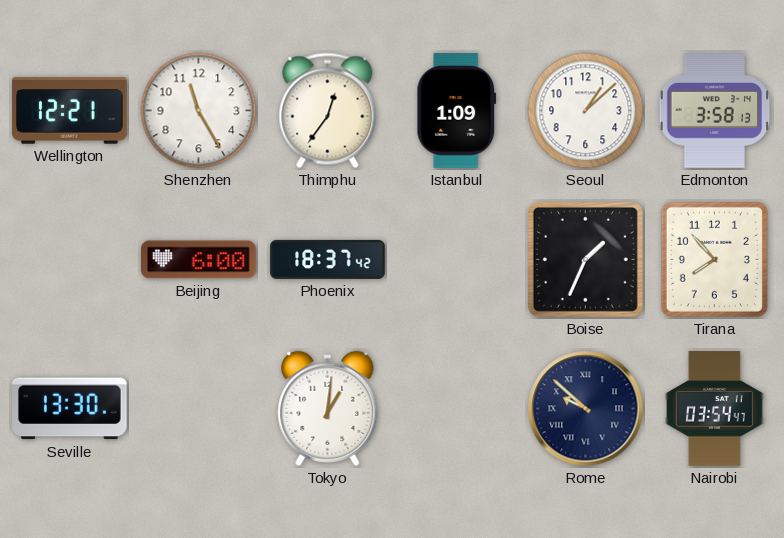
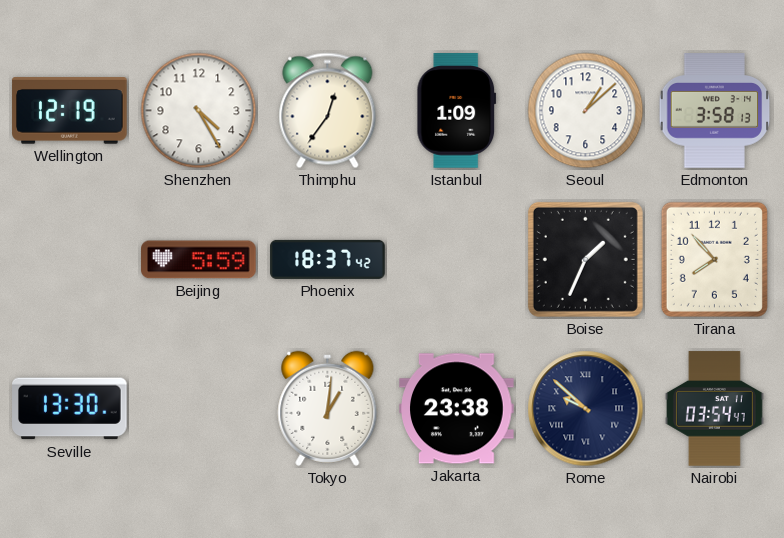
Wellington: 12:21 -> 12:19 (70, 111)
Shenzhen: 11:25 -> 4:25 (199, 111)
Beijing: 6:00 -> 5:59 (199, 260)
Jakarta: none -> 23:38 (457, 409)
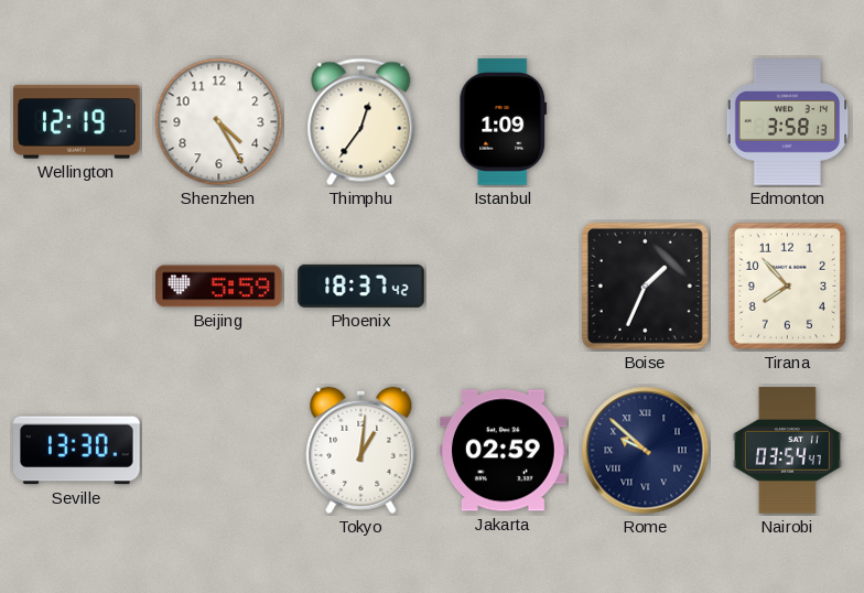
Seoul: 1:08 -> none (586, 111)
Jakarta: 23:38 -> 02:59 (504, 451)
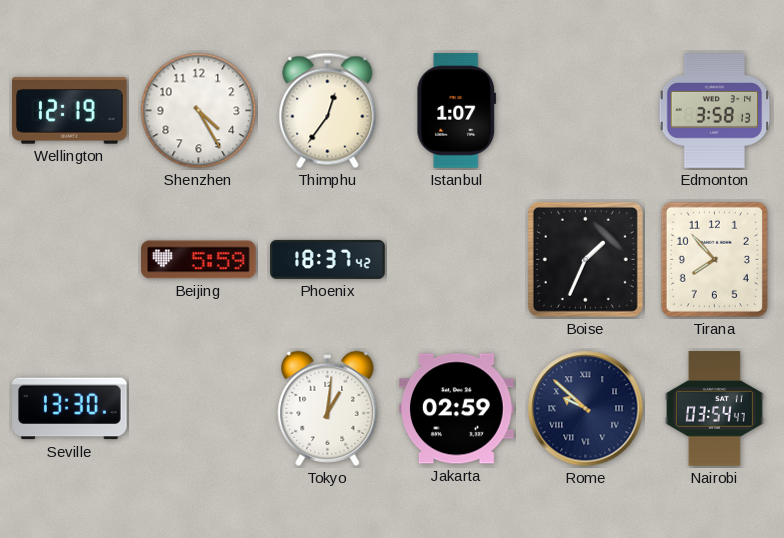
Istanbul: 1:09 -> 1:07 (457, 111)
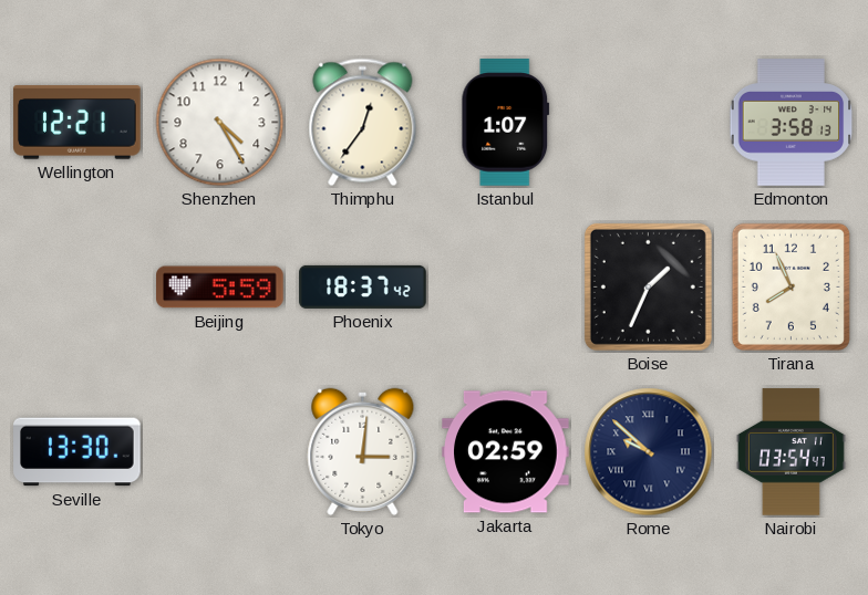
Wellington: 12:19 -> 12:21 (77, 123)
Tirana: 7:53 -> 7:56 (790, 286)
Tokyo: 1:01 -> 3:01 (363, 451)
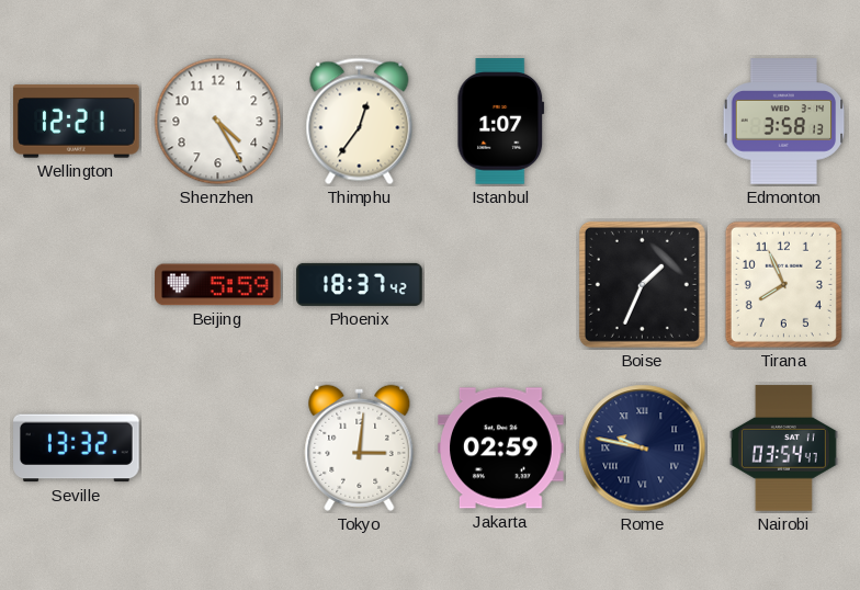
Seville: 13:30 -> 13:32 (77, 449)
Rome: 9:52 -> 9:47 (643, 449)
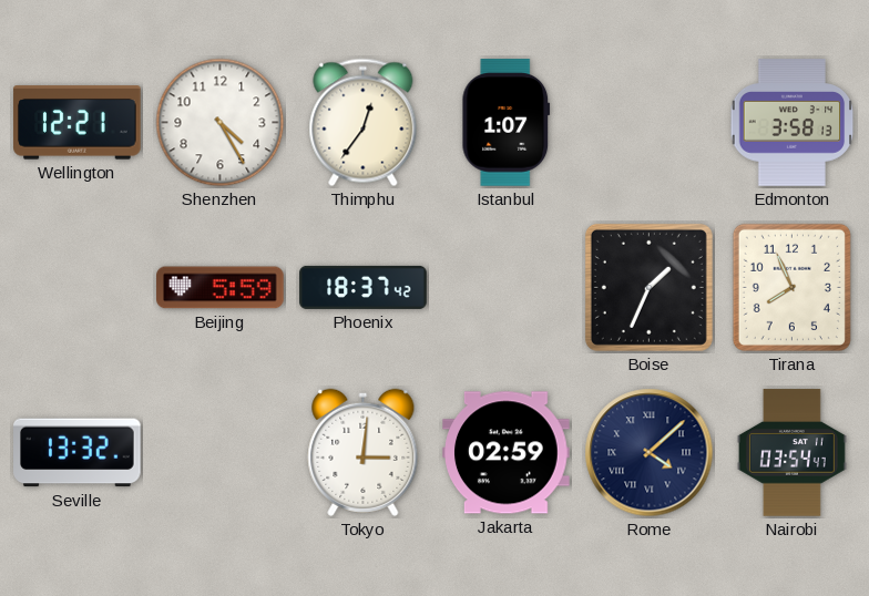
Rome: 9:47 -> 4:08 (650, 453)
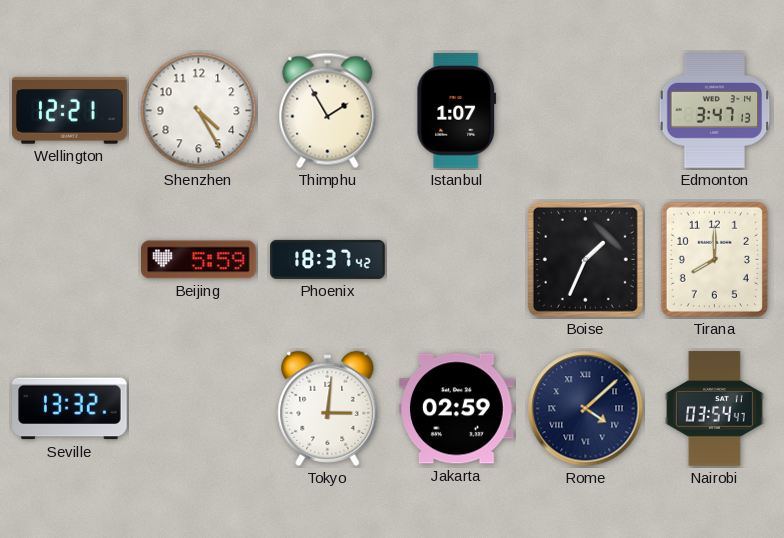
Thimphu: 12:36 -> 1:55 (328, 111)
Edmonton: 3:58 -> 3:47 (715, 111)
Tirana: 7:56 -> 8:00 (714, 259)
